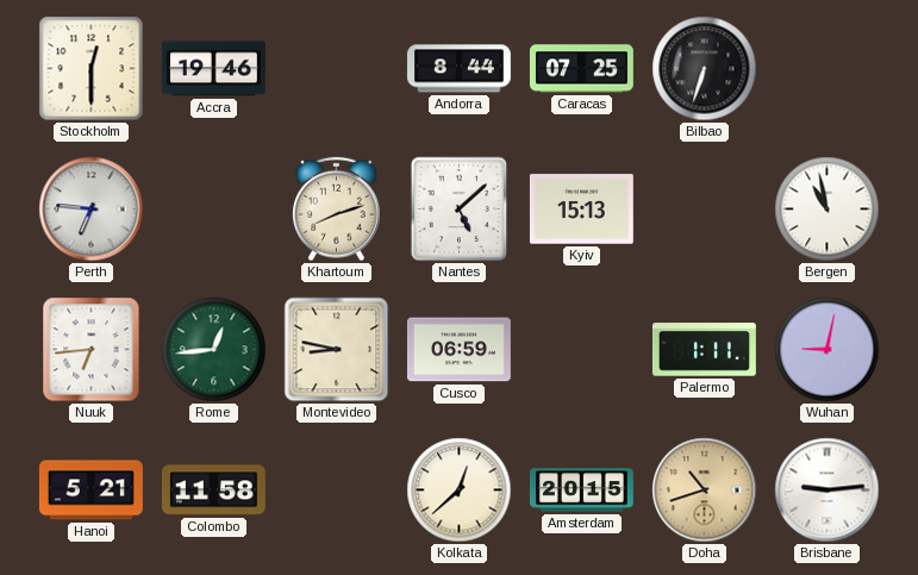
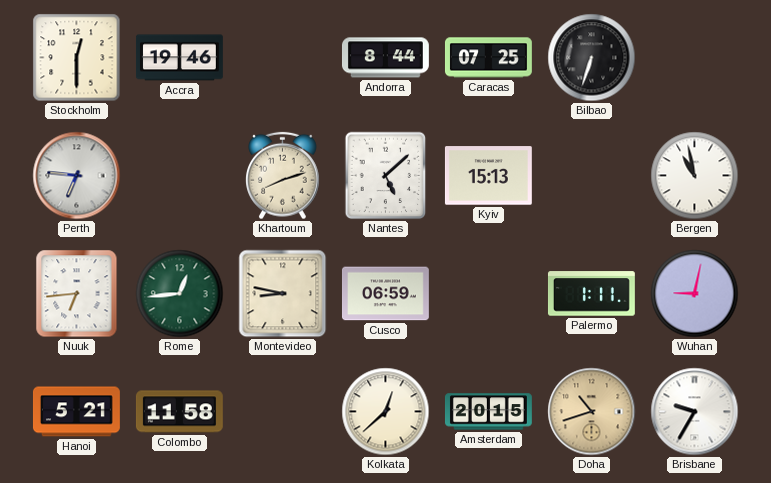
Brisbane: 9:14 -> 9:35 (695, 412)
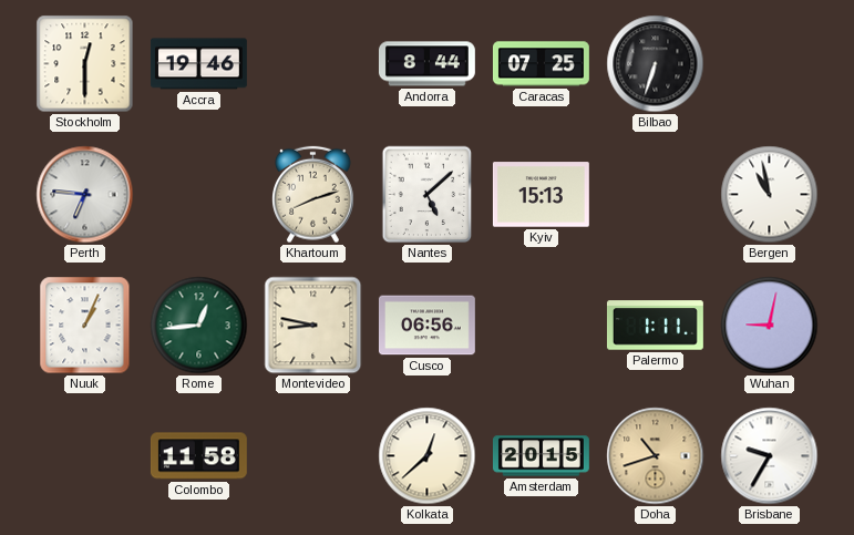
Nuuk: 6:44 -> 1:04 (85, 326)
Cusco: 06:59 -> 06:56 (426, 326)
Hanoi: 5:21 -> none (76, 412)
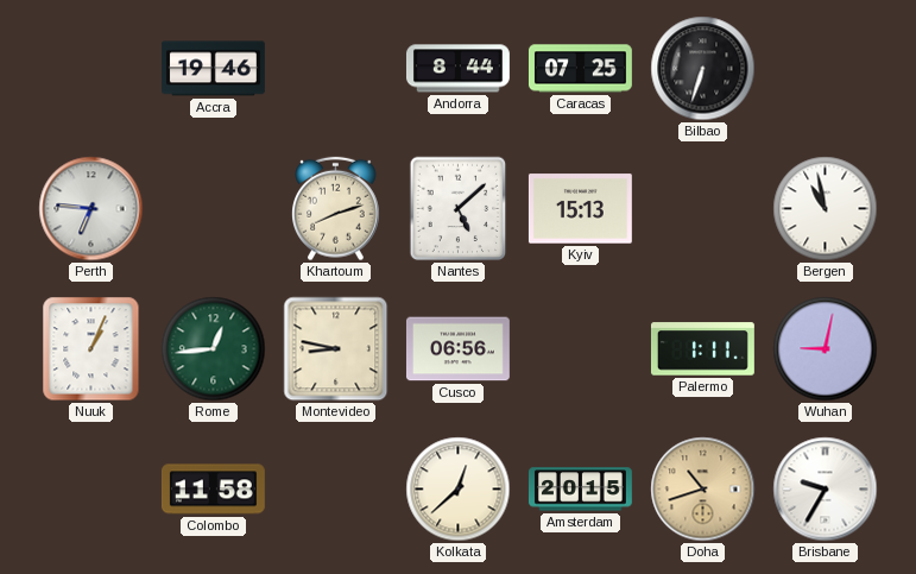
Stockholm: 12:30 -> none (85, 64)
